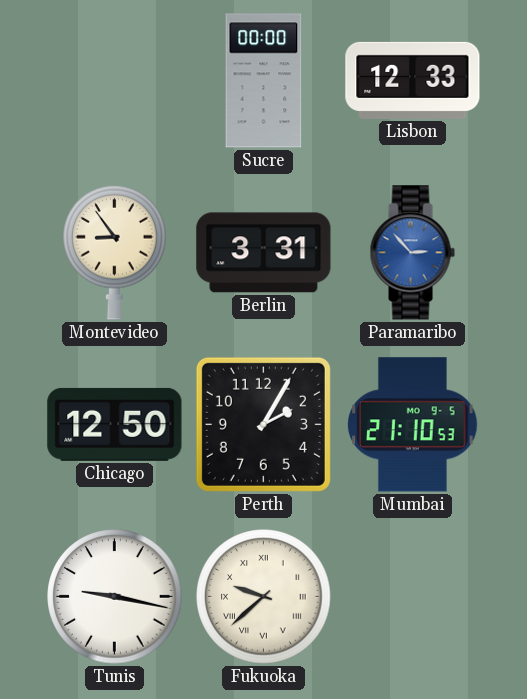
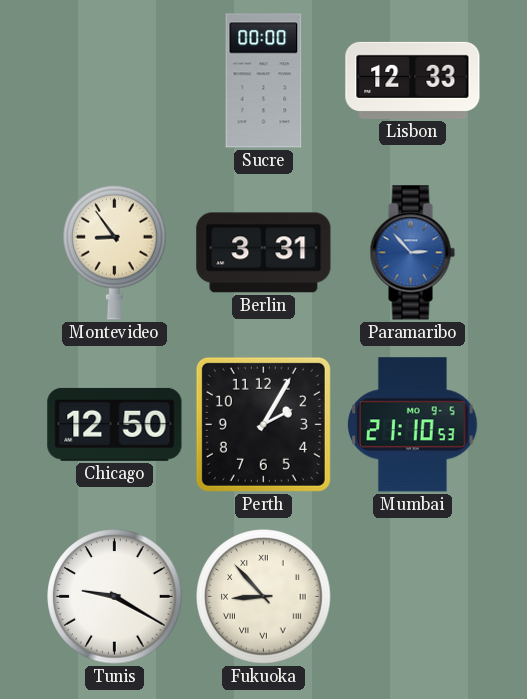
Tunis: 9:17 -> 9:20 (115, 597)
Fukuoka: 9:38 -> 8:53 (264, 597)
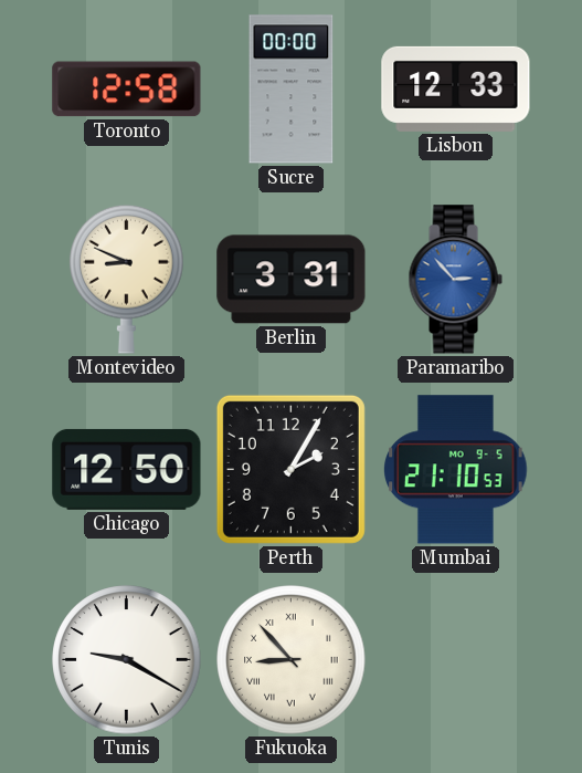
Toronto: none -> 12:58 (127, 90)
Montevideo: 8:54 -> 8:49 (127, 279)
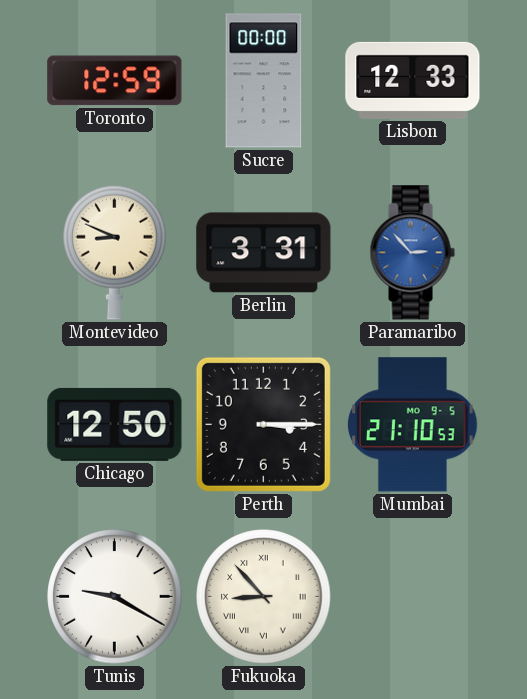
Toronto: 12:58 -> 12:59 (115, 81)
Perth: 2:05 -> 3:15 (263, 424)
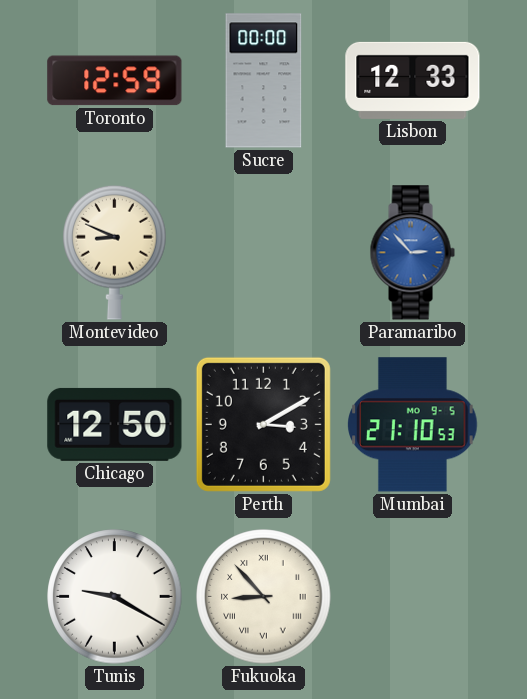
Berlin: 3:31 -> none (264, 253)
Perth: 3:15 -> 3:10 (263, 424)
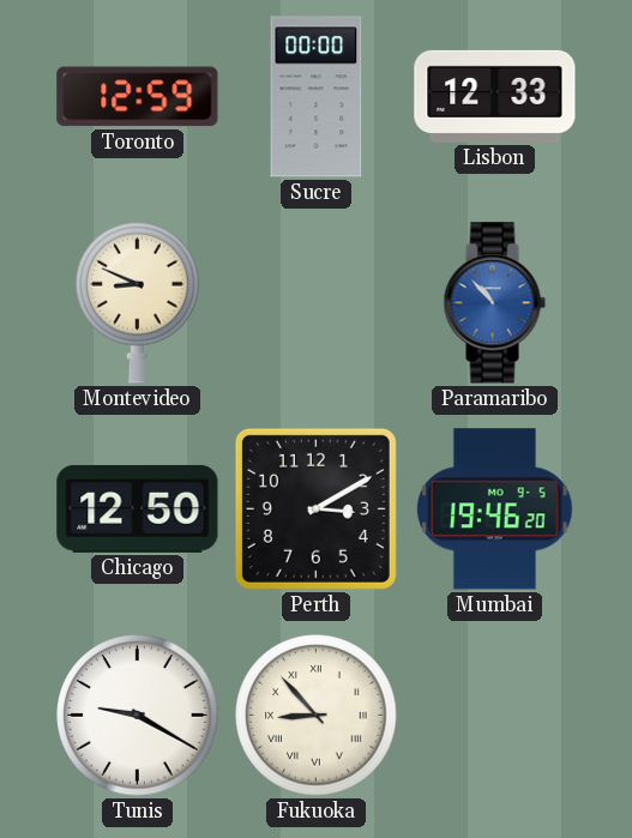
Paramaribo: 2:53 -> 10:53 (494, 303)
Mumbai: 21:10 -> 19:46 (495, 510)
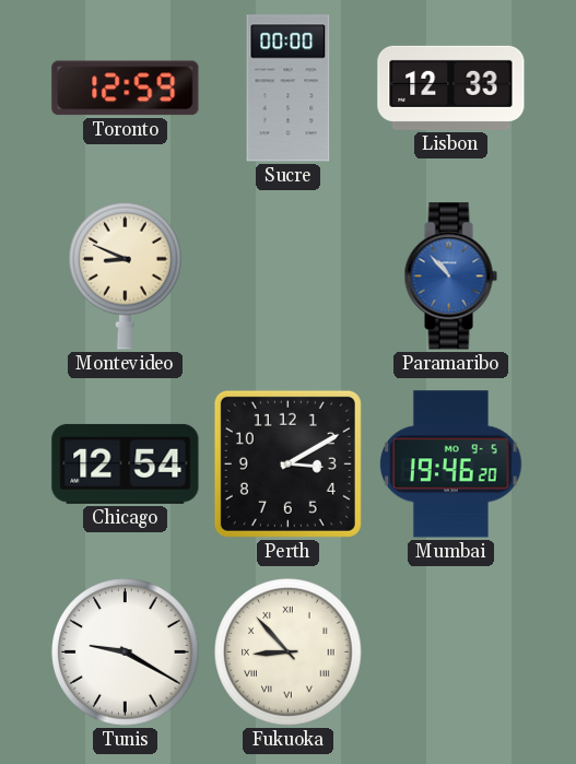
Chicago: 12:50 -> 12:54 (126, 463)
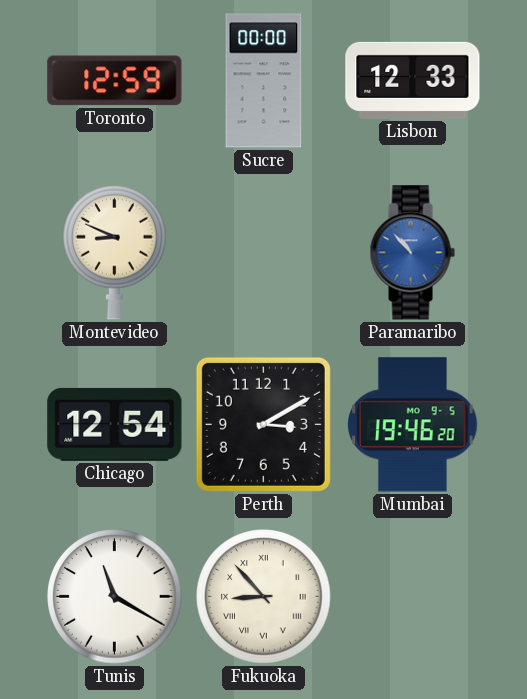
Tunis: 9:20 -> 11:20 (115, 597)
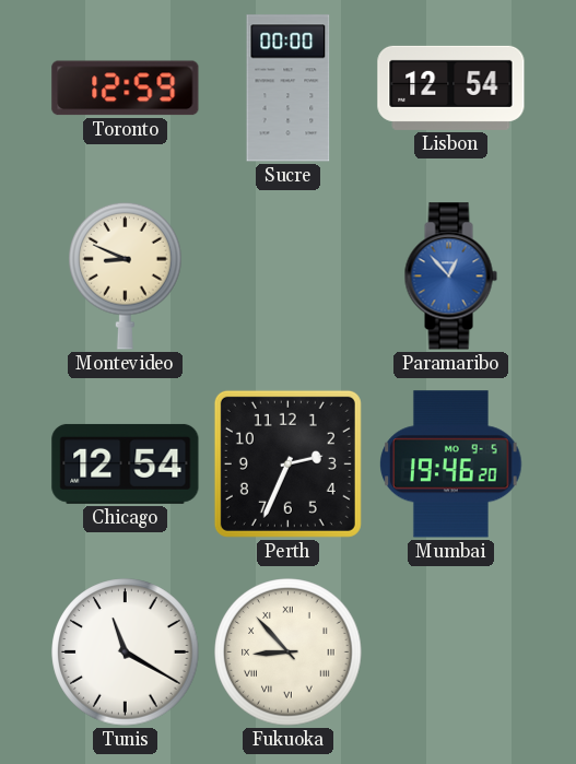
Lisbon: 12:33 -> 12:54 (451, 87)
Paramaribo: 10:53 -> 12:53 (450, 277)
Perth: 3:10 -> 2:34 (287, 463)
